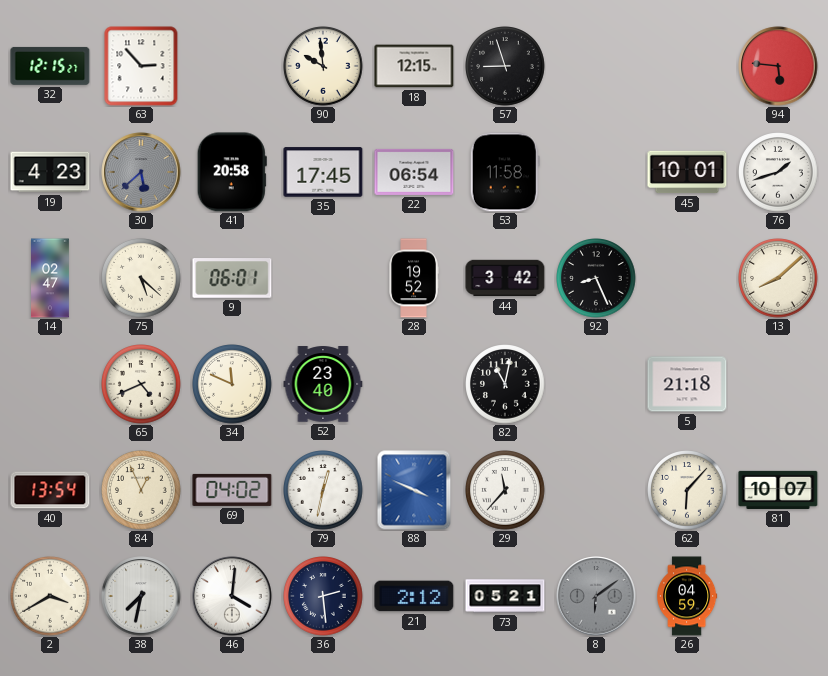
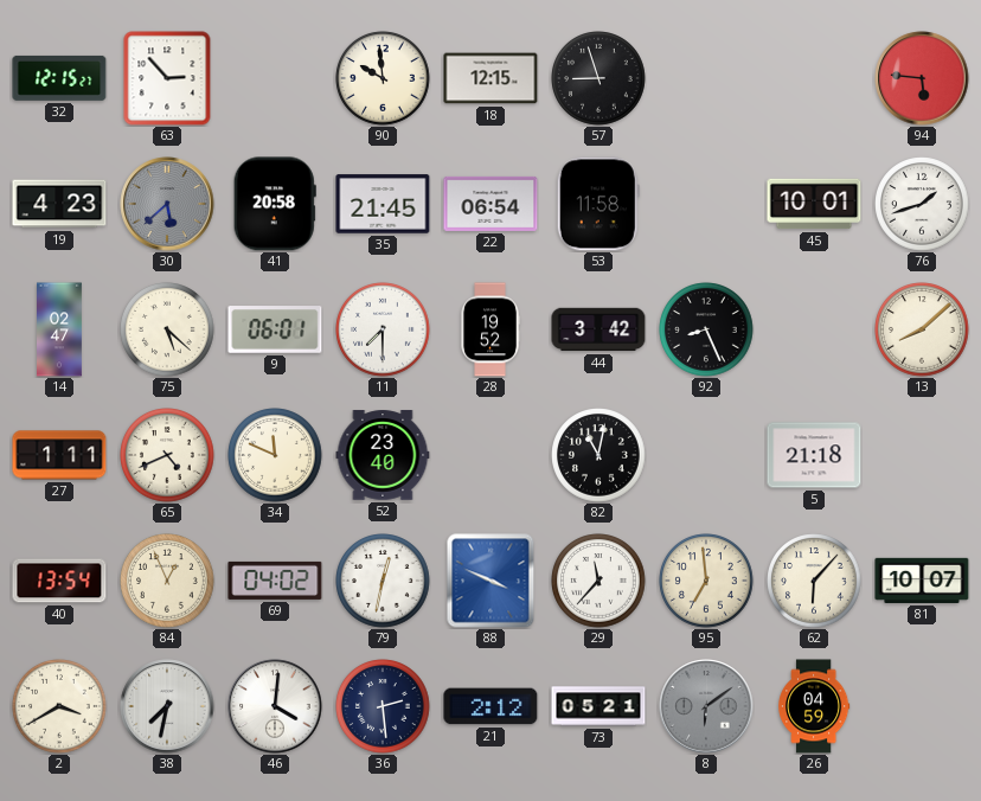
35: 17:45 -> 21:45 (383, 204)
11: none -> 7:30 (383, 329)
27: none -> 1:11 (59, 455)
95: none -> 6:59 (706, 581)
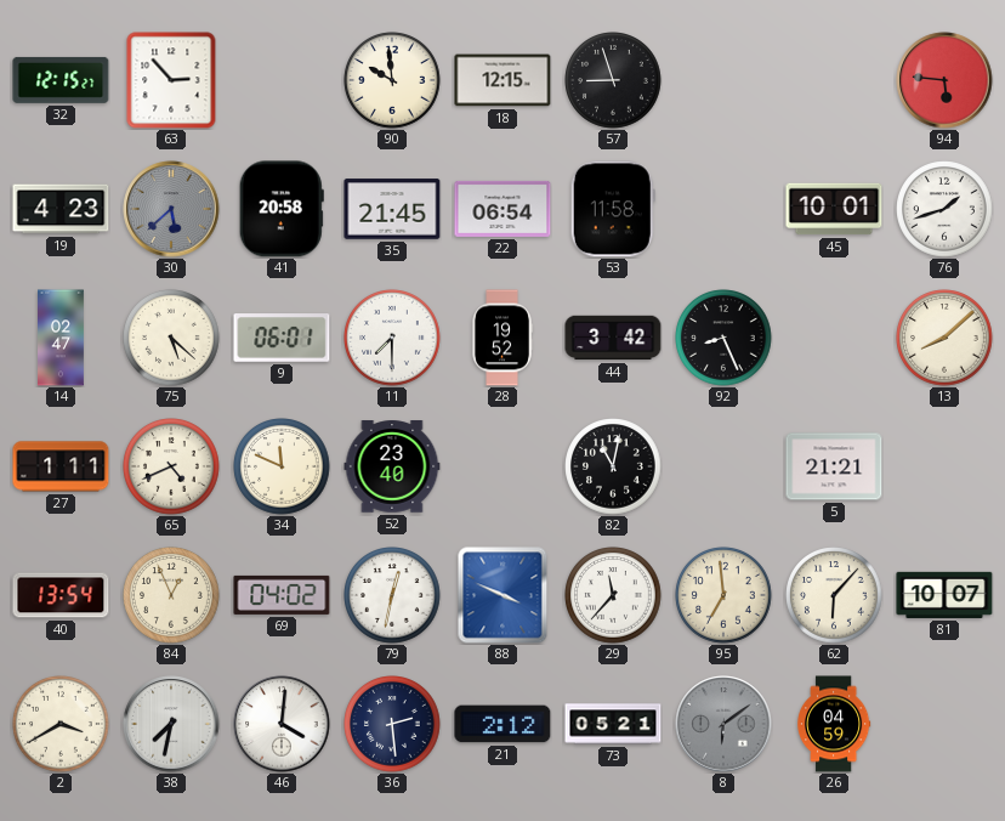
5: 21:18 -> 21:21 (834, 466)
